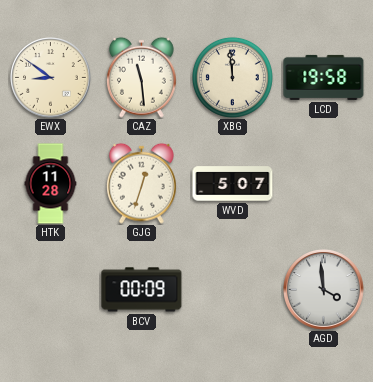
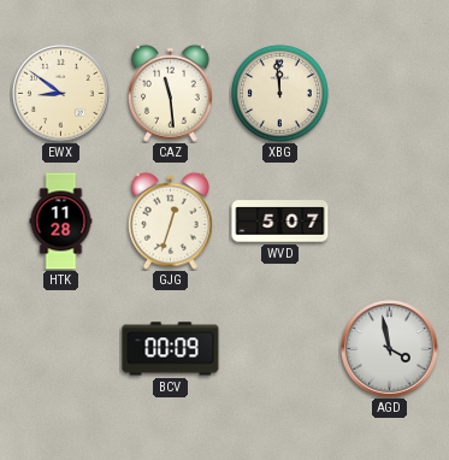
LCD: 19:58 -> none (324, 77)
AGD: 3:59 -> 3:58 (390, 349)
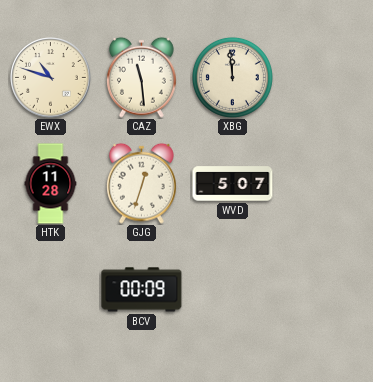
EWX: 8:51 -> 10:48 (51, 78)
AGD: 3:58 -> none (390, 349)
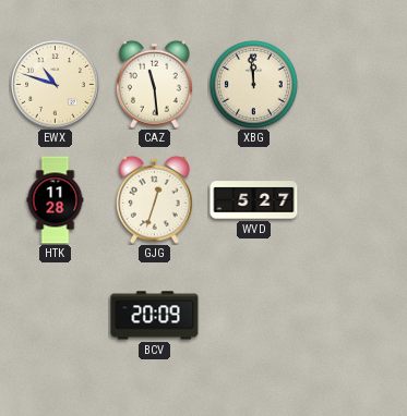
WVD: 5:07 -> 5:27 (254, 200)
BCV: 00:09 -> 20:09 (155, 316)
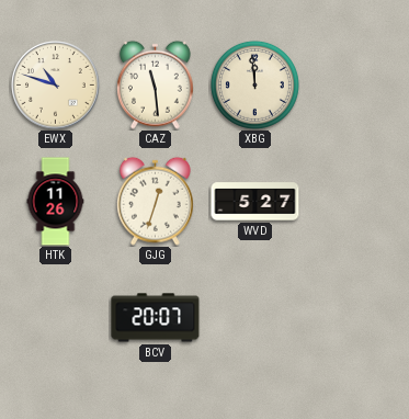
HTK: 11:28 -> 11:26 (56, 202)
BCV: 20:09 -> 20:07 (156, 318)
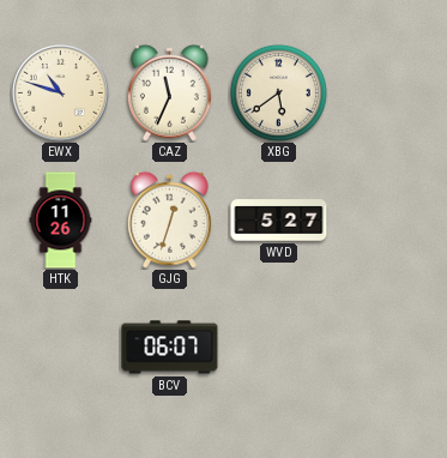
CAZ: 11:29 -> 11:34 (169, 92)
XBG: 11:59 -> 5:39 (278, 92)
BCV: 20:07 -> 06:07 (170, 348)
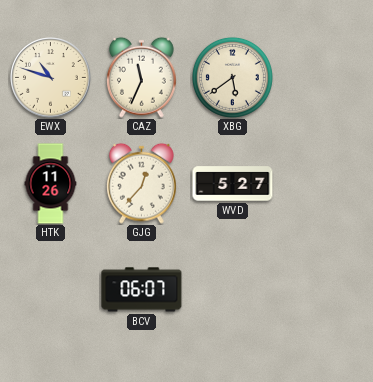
GJG: 12:33 -> 12:37 (141, 183)
